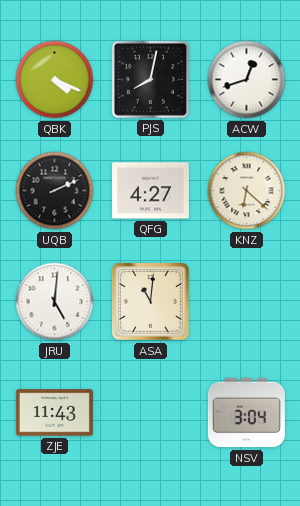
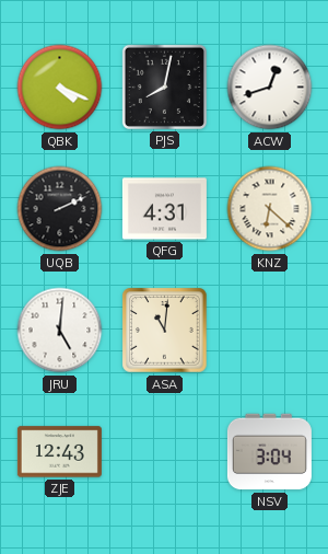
QFG: 4:27 -> 4:31 (164, 209)
ZJE: 11:43 -> 12:43 (59, 452)
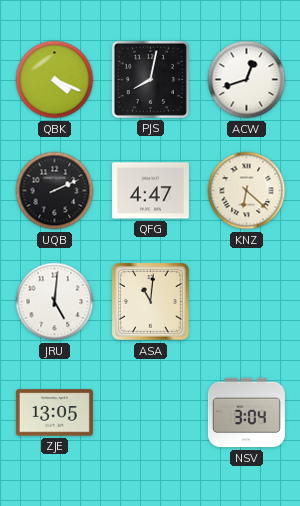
QFG: 4:31 -> 4:47 (150, 191)
ZJE: 12:43 -> 13:05 (54, 413)
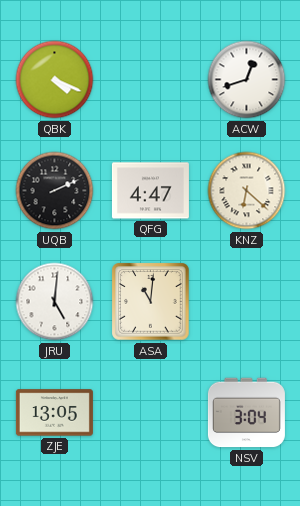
PJS: 8:02 -> none (150, 79)
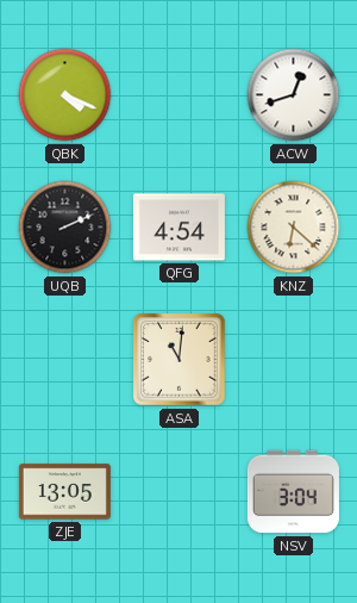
QFG: 4:47 -> 4:54 (178, 228)
JRU: 5:01 -> none (55, 302)
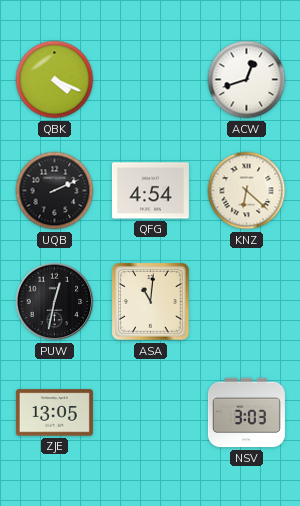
PUW: none -> 12:32 (55, 302)
NSV: 3:04 -> 3:03 (246, 413)
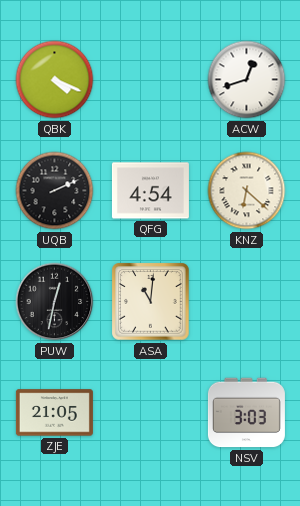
ZJE: 13:05 -> 21:05 (54, 413)
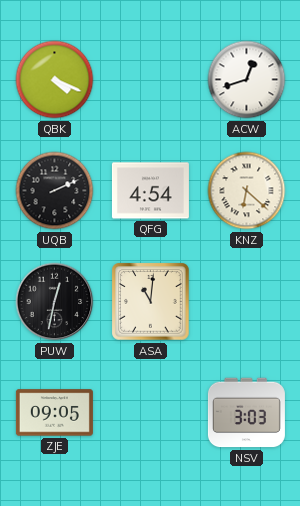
ZJE: 21:05 -> 09:05 (54, 413)
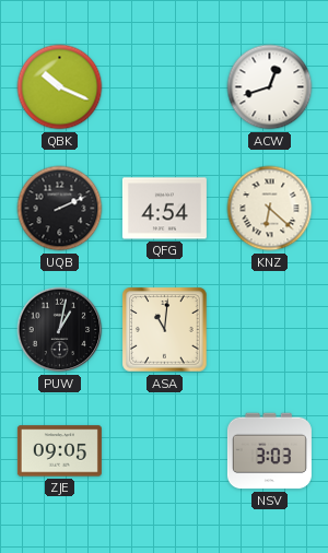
QBK: 4:19 -> 10:19 (60, 87)
PUW: 12:32 -> 1:02 (60, 330)
